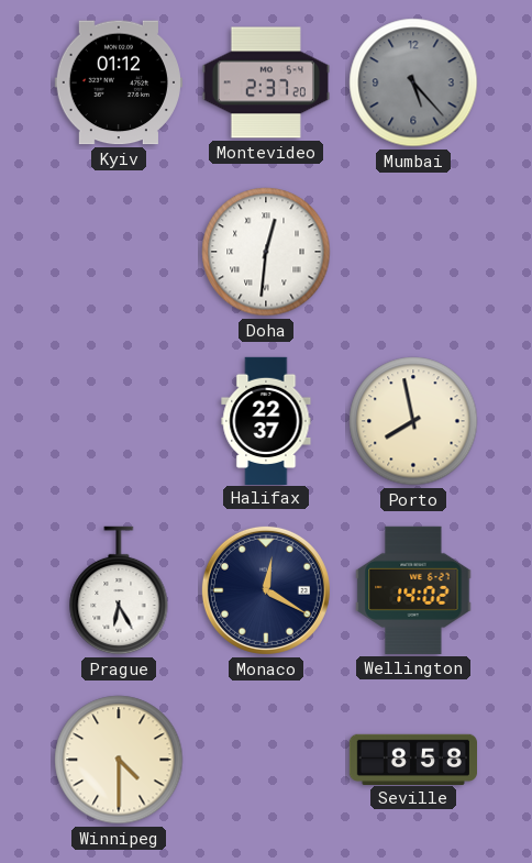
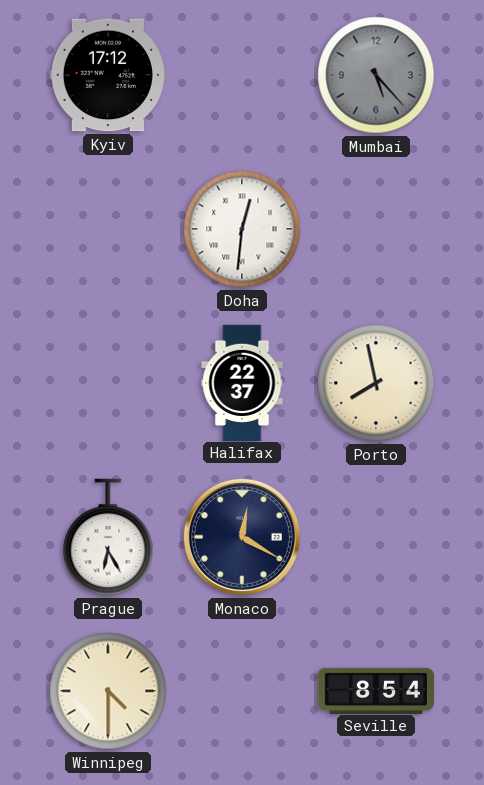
Kyiv: 01:12 -> 17:12 (108, 75)
Montevideo: 2:37 -> none (265, 82)
Wellington: 14:02 -> none (413, 590)
Seville: 8:58 -> 8:54 (375, 690)
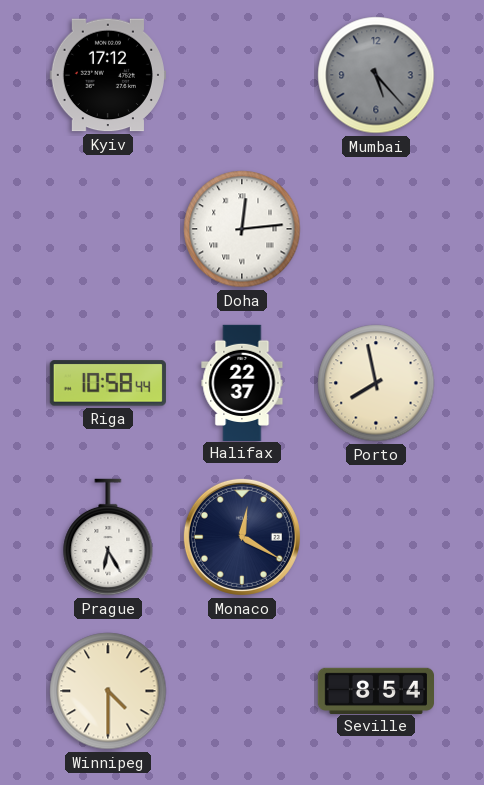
Doha: 12:31 -> 12:14 (242, 229)
Riga: none -> 10:58 (108, 383)
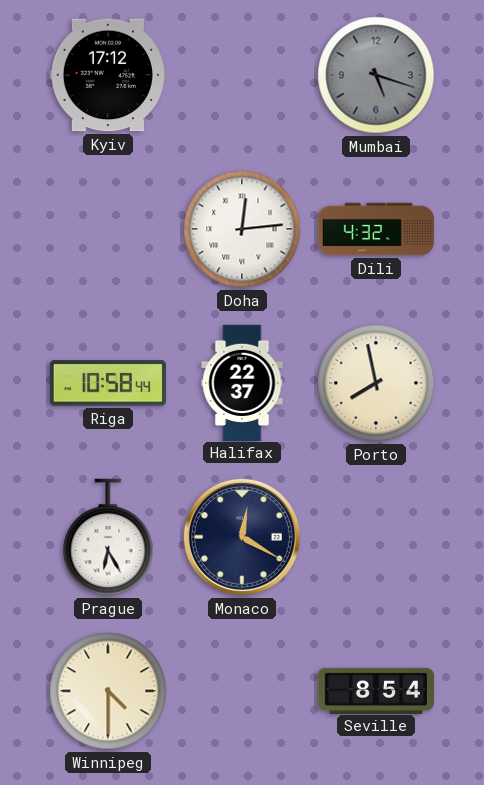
Mumbai: 5:23 -> 5:18 (376, 75)
Dili: none -> 4:32 (376, 229)
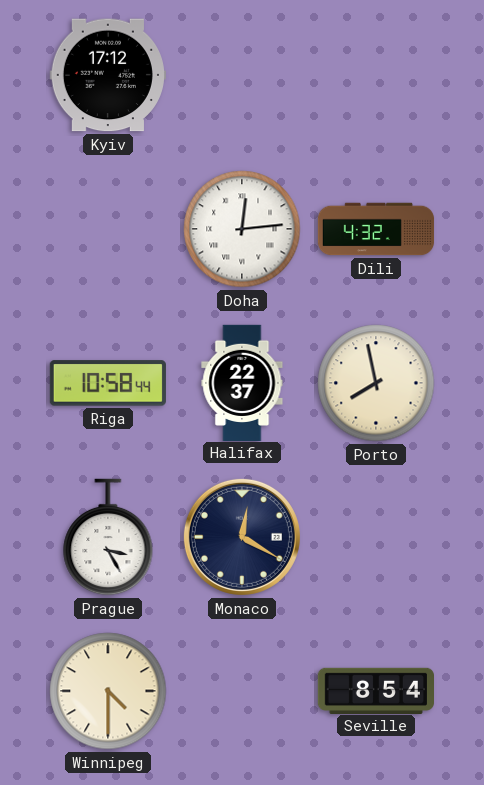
Mumbai: 5:18 -> none (376, 75)
Prague: 6:25 -> 3:25 (108, 537)
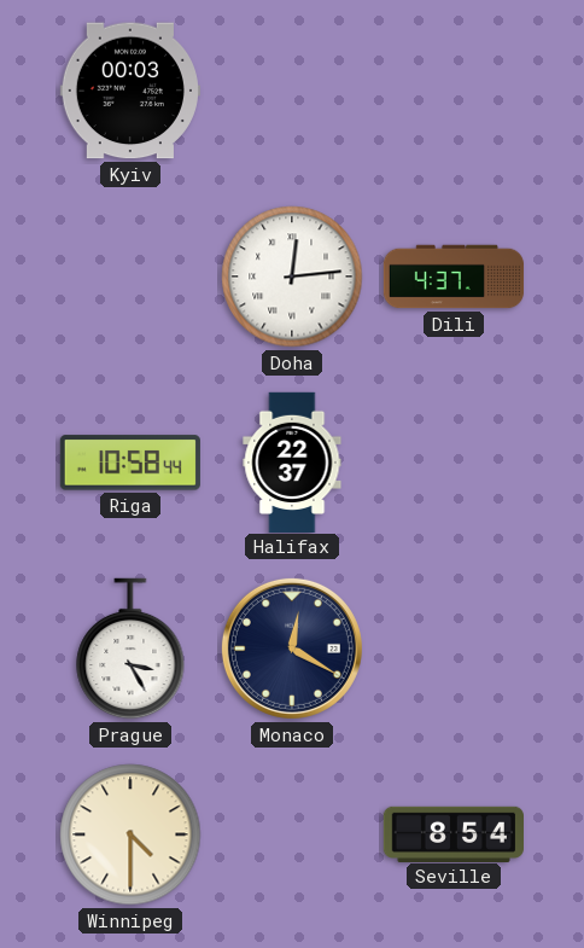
Kyiv: 17:12 -> 00:03 (130, 91)
Dili: 4:32 -> 4:37 (454, 277)
Porto: 7:58 -> none (376, 383)
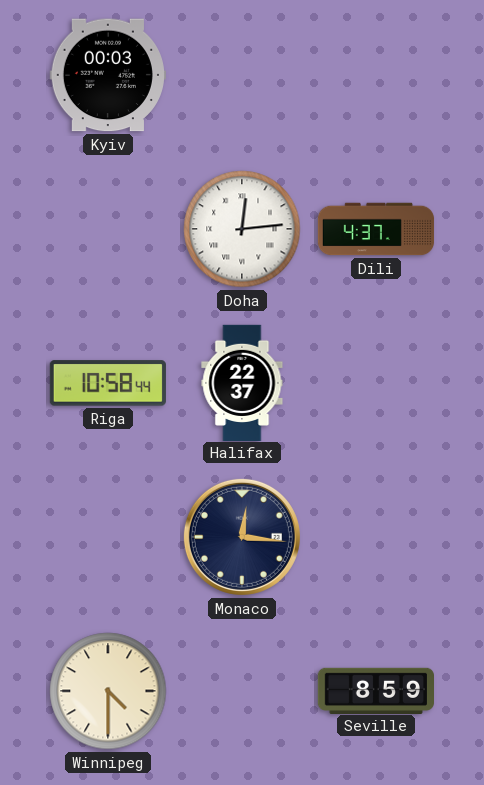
Prague: 3:25 -> none (130, 649)
Monaco: 12:20 -> 12:16 (242, 537)
Seville: 8:54 -> 8:59 (375, 690)
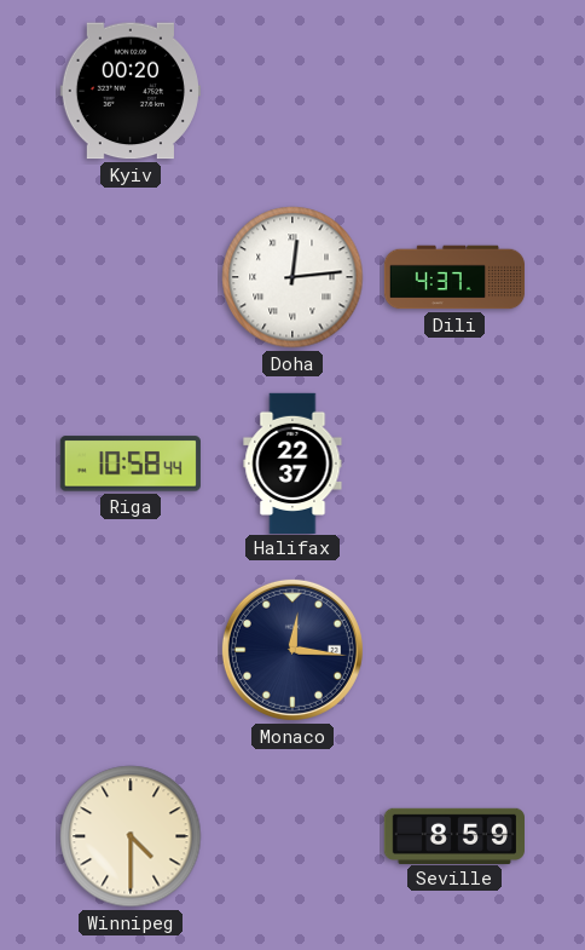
Kyiv: 00:03 -> 00:20 (131, 91)
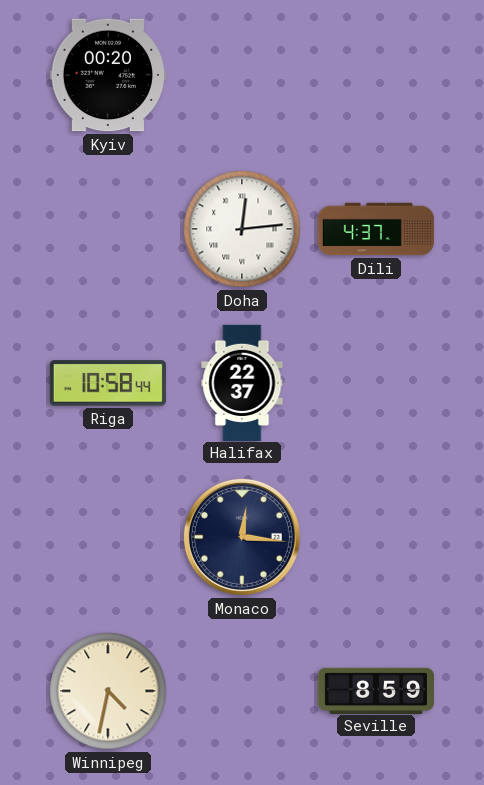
Winnipeg: 4:30 -> 4:32 (108, 691)
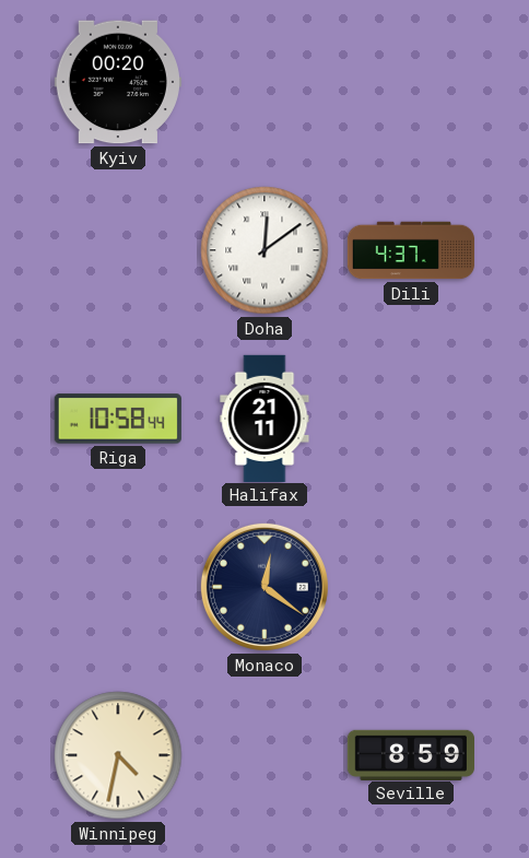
Doha: 12:14 -> 12:09 (264, 250)
Halifax: 22:37 -> 21:11 (264, 418)
Monaco: 12:16 -> 12:21 (264, 587)
